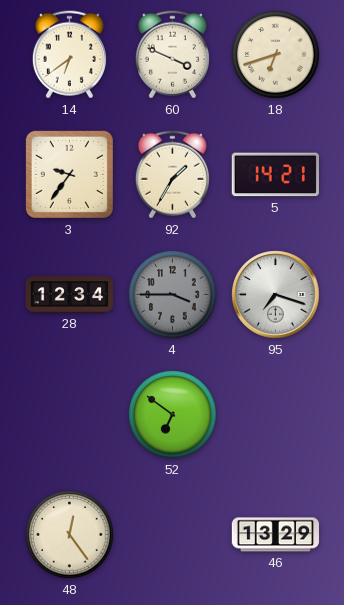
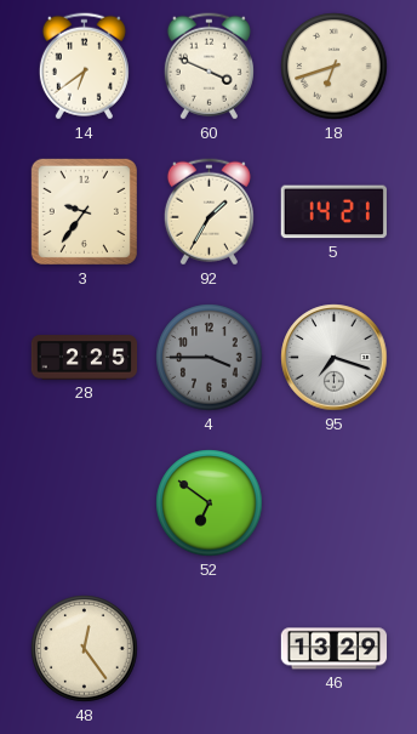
28: 12:34 -> 2:25 (85, 358)
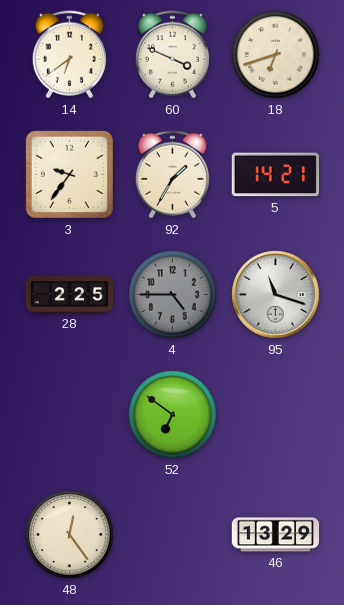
4: 3:45 -> 4:45 (173, 295)
95: 7:18 -> 11:18 (276, 295)
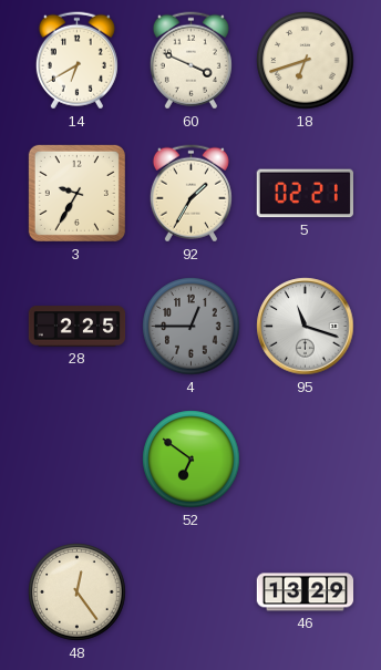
14: 6:39 -> 6:40 (76, 61)
3: 9:36 -> 9:35 (76, 193)
5: 14:21 -> 02:21 (305, 194)
4: 4:45 -> 12:45 (192, 327)
